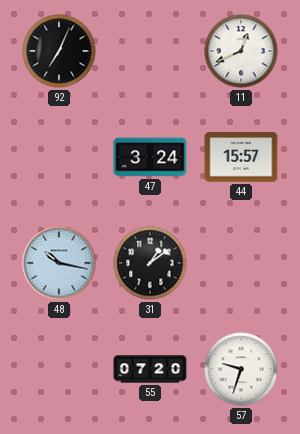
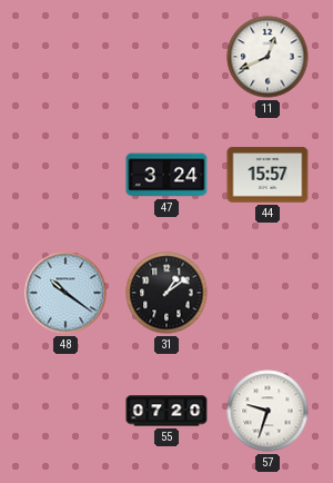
92: 7:04 -> none (59, 51)
48: 10:17 -> 10:21 (65, 293)
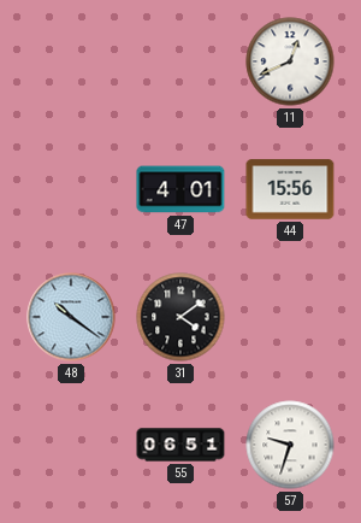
47: 3:24 -> 4:01 (180, 189)
44: 15:57 -> 15:56 (290, 189)
31: 1:09 -> 4:09 (180, 317)
55: 07:20 -> 06:51 (180, 445)
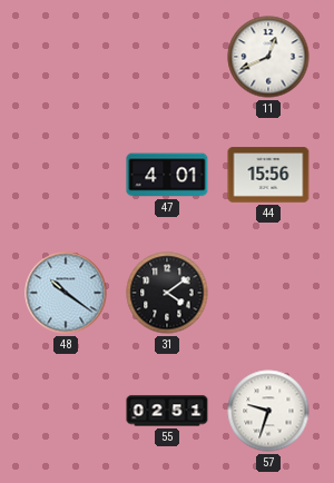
55: 06:51 -> 02:51 (167, 411)
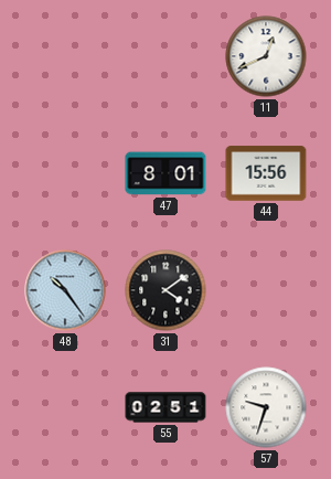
47: 4:01 -> 8:01 (165, 173)
48: 10:21 -> 10:24 (65, 290)
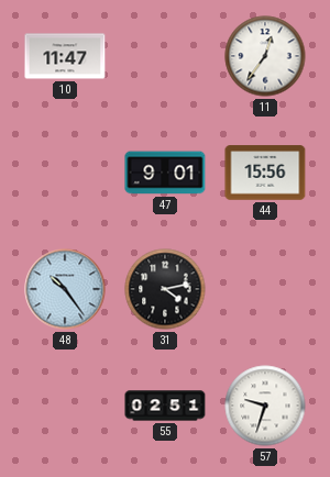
10: none -> 11:47 (65, 56)
11: 12:41 -> 12:36 (265, 56)
47: 8:01 -> 9:01 (165, 173)
31: 4:09 -> 4:13 (165, 289)
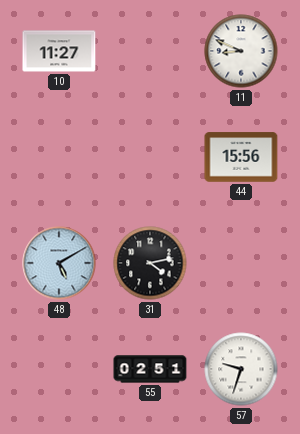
10: 11:47 -> 11:27 (59, 51)
11: 12:36 -> 8:49 (241, 51)
47: 9:01 -> none (165, 173)
48: 10:24 -> 5:10 (59, 263)
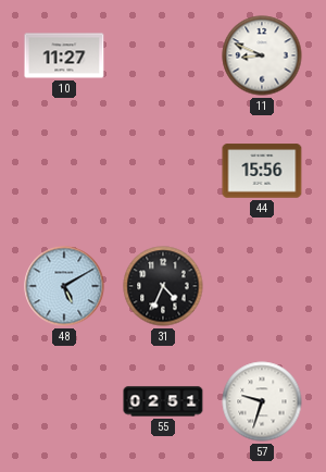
31: 4:13 -> 4:34 (163, 286)
